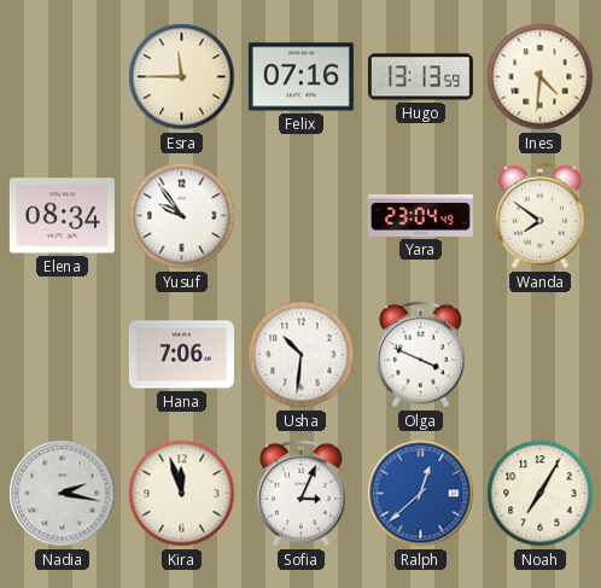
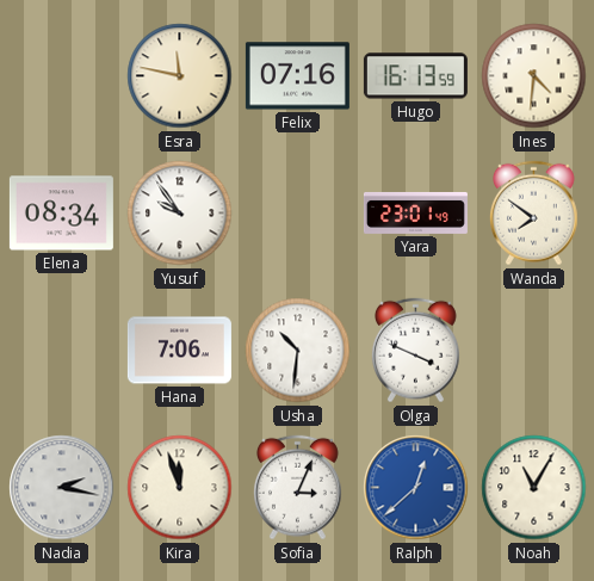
Esra: 11:45 -> 11:47 (180, 76)
Hugo: 13:13 -> 16:13 (415, 76)
Yara: 23:04 -> 23:01 (415, 212)
Noah: 7:05 -> 11:05 (534, 488)
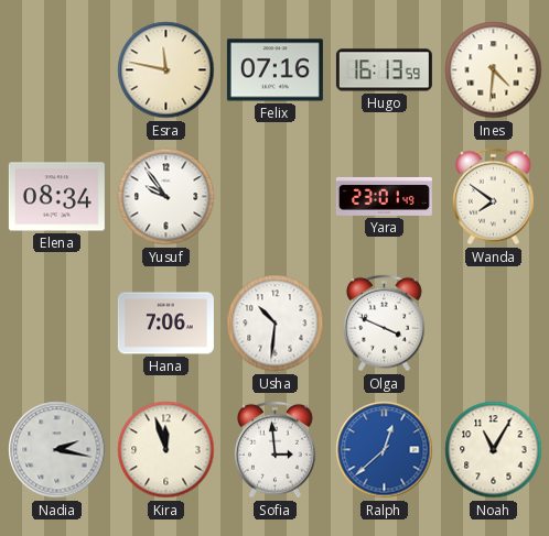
Sofia: 3:04 -> 2:59 (274, 450)
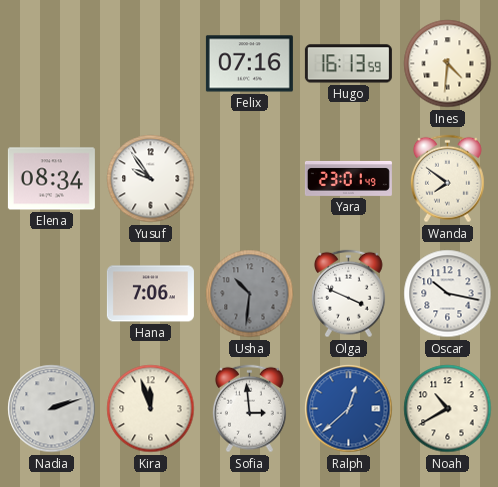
Esra: 11:47 -> none (166, 70)
Usha dial: white -> grey (250, 294)
Oscar: none -> 10:17 (448, 294)
Nadia: 2:17 -> 2:12 (52, 409)
Noah: 11:05 -> 10:40 (448, 409)
